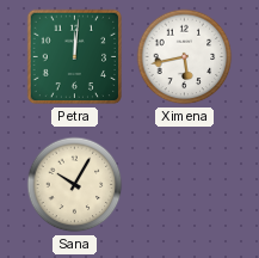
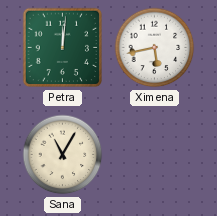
Sana: 10:05 -> 11:05 (63, 155)
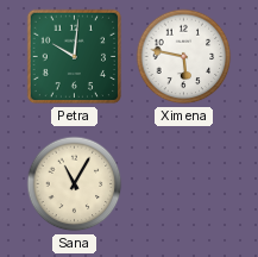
Petra: 12:01 -> 10:01 (75, 57)
Ximena: 5:43 -> 5:47 (184, 57)
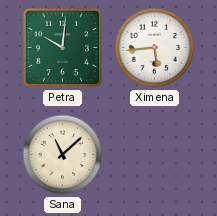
Ximena: 5:47 -> 5:44 (155, 48)
Sana: 11:05 -> 11:08 (63, 155)
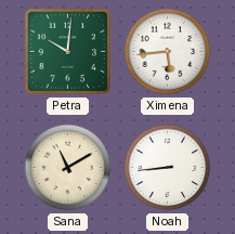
Sana: 11:08 -> 11:10 (68, 168)
Noah: none -> 8:44 (168, 168)
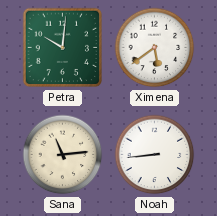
Ximena: 5:44 -> 5:39 (155, 48)
Sana: 11:10 -> 11:14 (63, 155)
